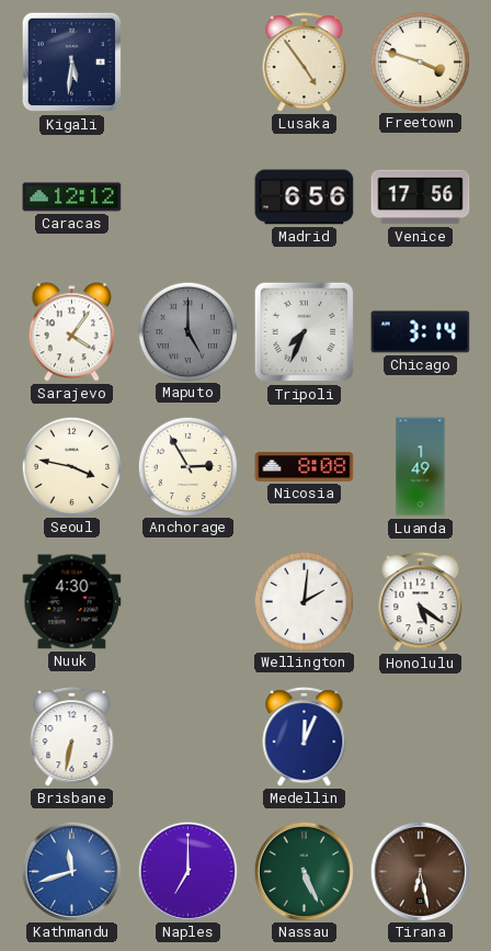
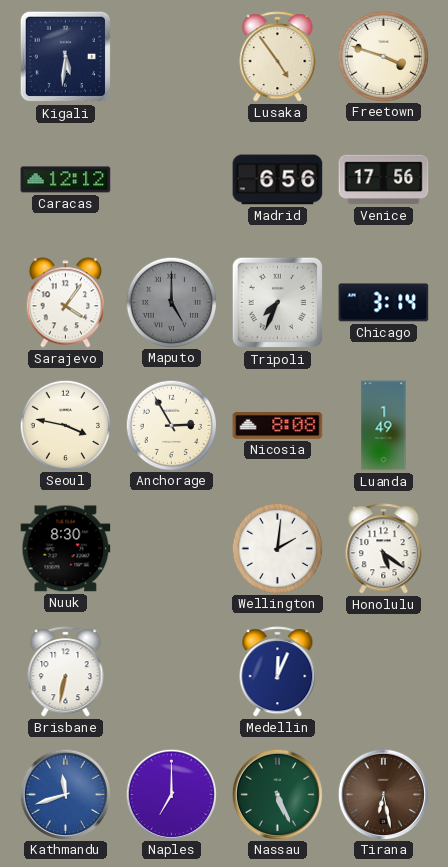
Nuuk: 4:30 -> 8:30 (66, 549)
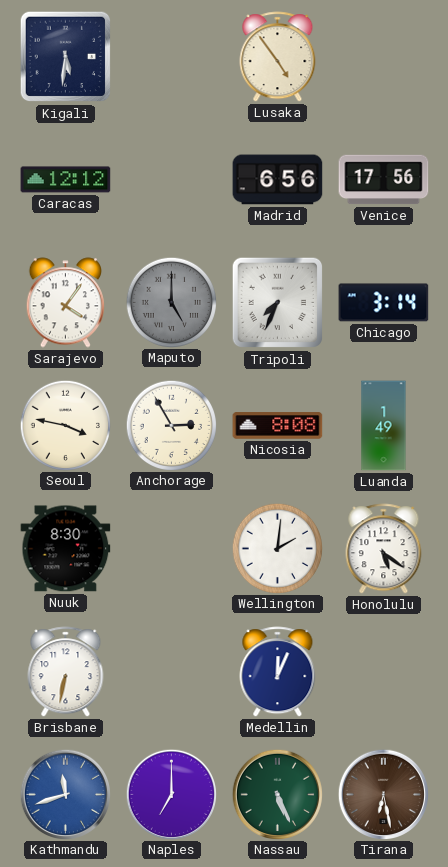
Freetown: 3:48 -> none (383, 56)
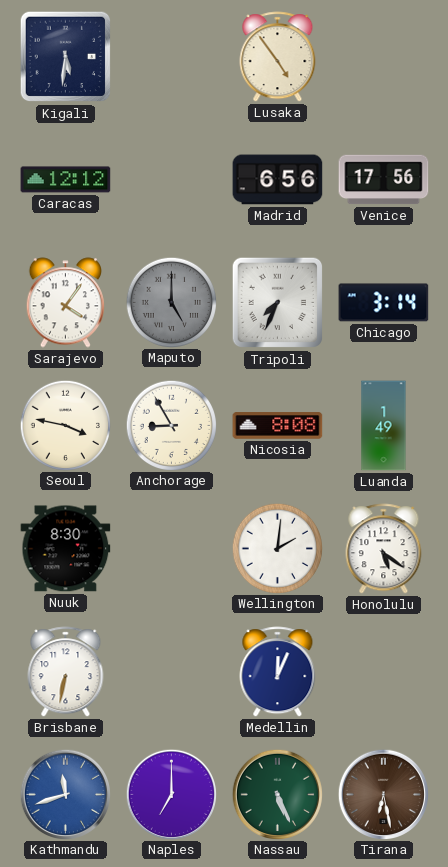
Anchorage: 2:55 -> 8:55 (171, 425)
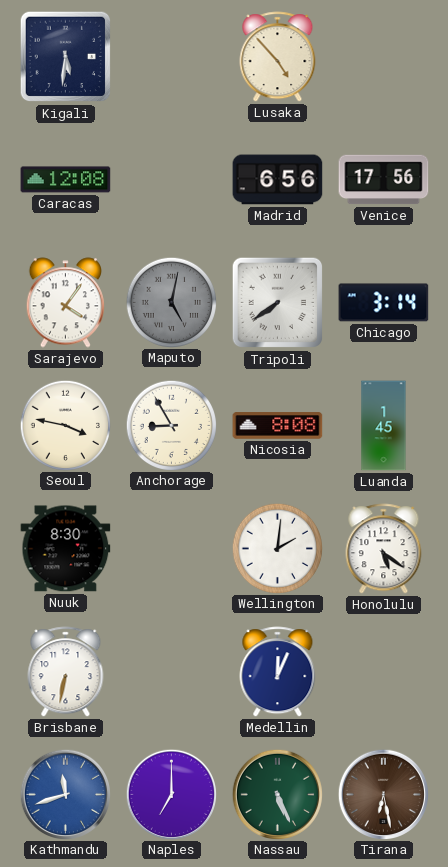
Lusaka: 4:54 -> 4:53 (278, 57)
Caracas: 12:12 -> 12:08 (66, 180)
Maputo: 5:00 -> 5:02 (171, 302)
Tripoli: 7:34 -> 7:39 (278, 303)
Luanda: 1:49 -> 1:45 (384, 426)
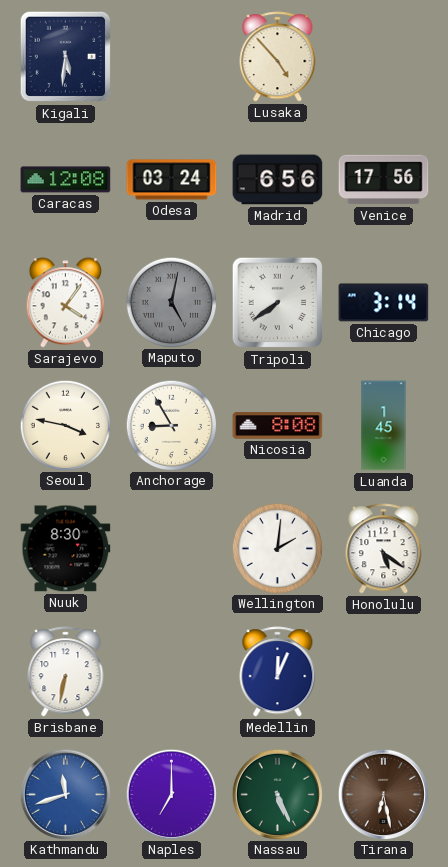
Odesa: none -> 03:24 (172, 180)
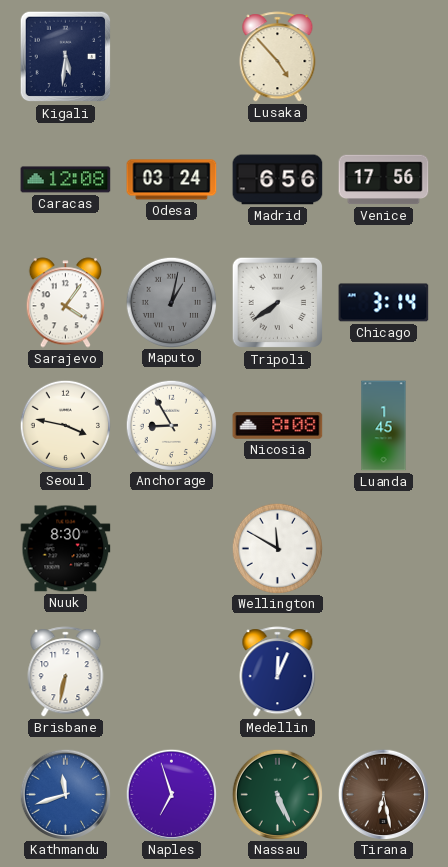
Maputo: 5:02 -> 1:02 (171, 302)
Wellington: 2:01 -> 11:50 (277, 548)
Honolulu: 5:21 -> none (384, 549)
Naples: 7:00 -> 6:57 (171, 794)
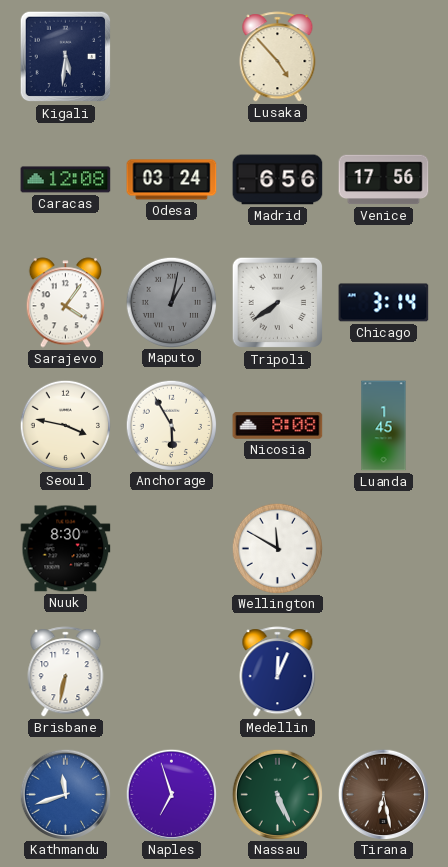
Anchorage: 8:55 -> 5:55 (171, 425)
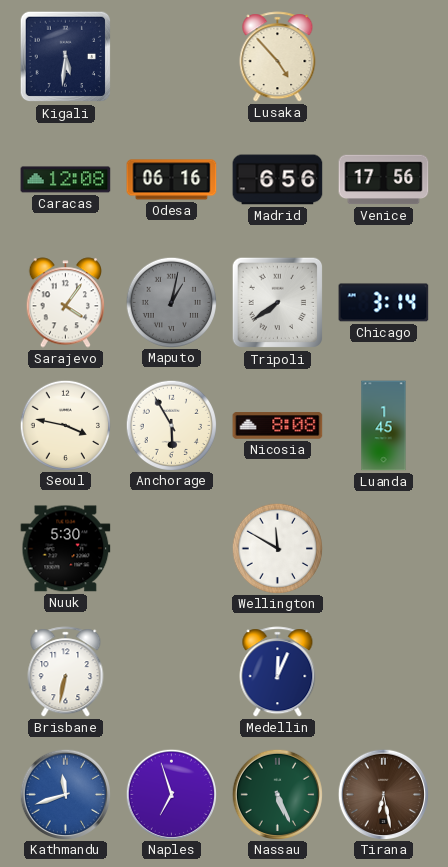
Odesa: 03:24 -> 06:16 (172, 180)
Nuuk: 8:30 -> 5:30 (66, 549)
